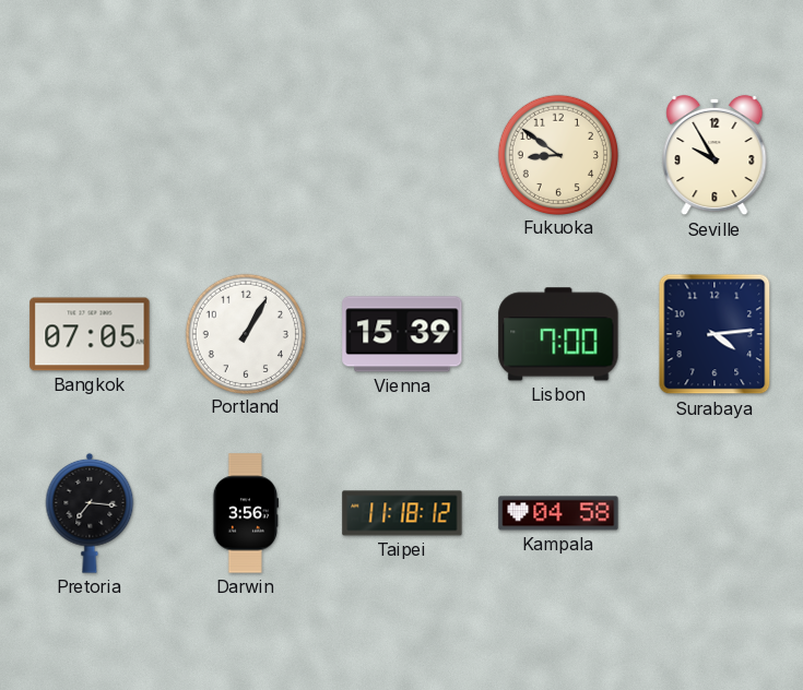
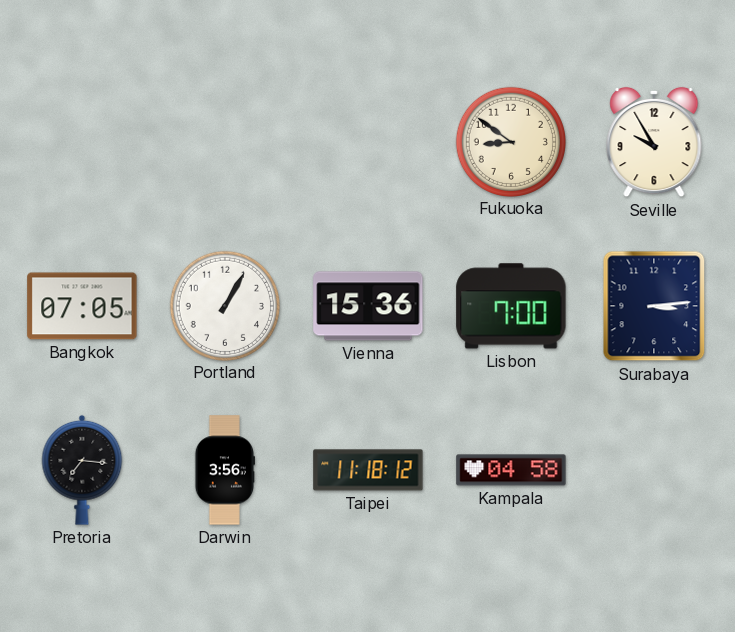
Vienna: 15:39 -> 15:36 (368, 306)
Surabaya: 4:14 -> 3:14 (654, 306)
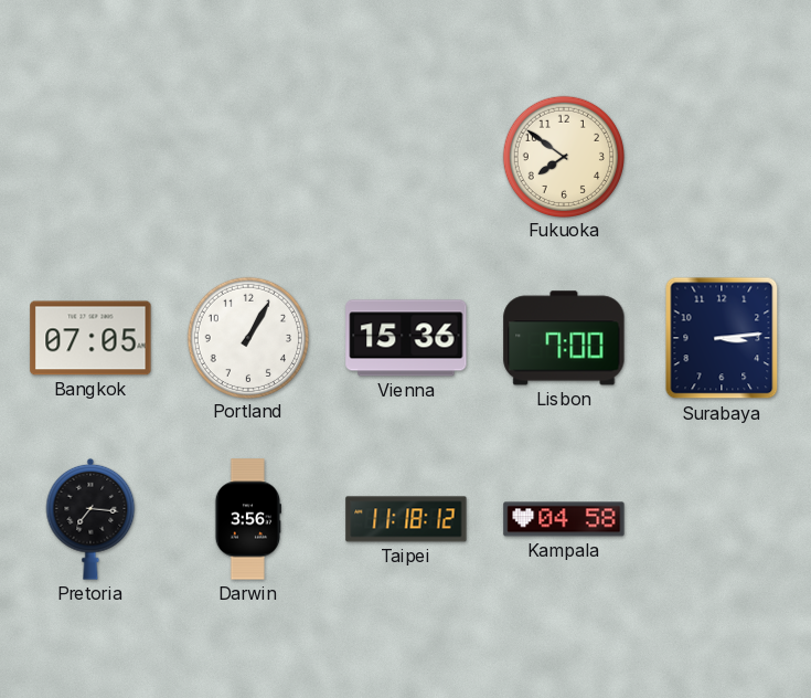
Fukuoka: 8:51 -> 7:51 (563, 156)
Seville: 9:55 -> none (654, 142)
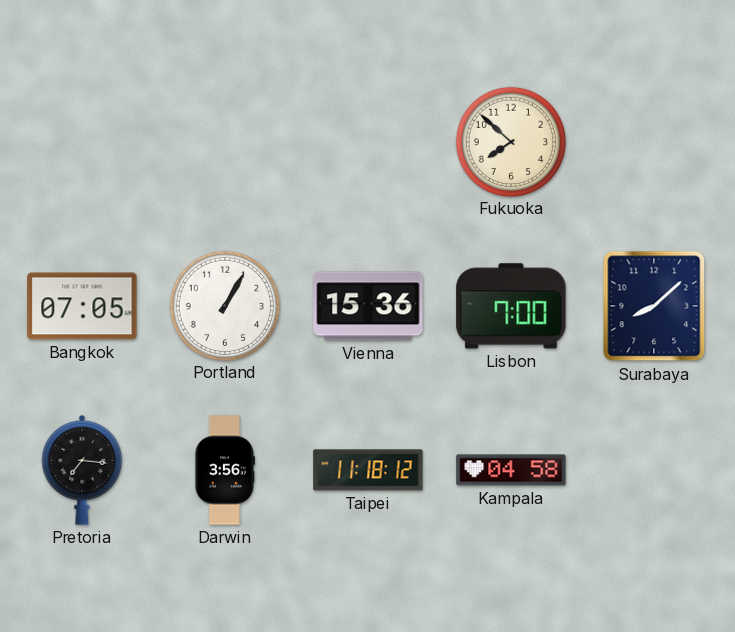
Fukuoka: 7:51 -> 7:52 (510, 141)
Surabaya: 3:14 -> 8:08 (654, 306)
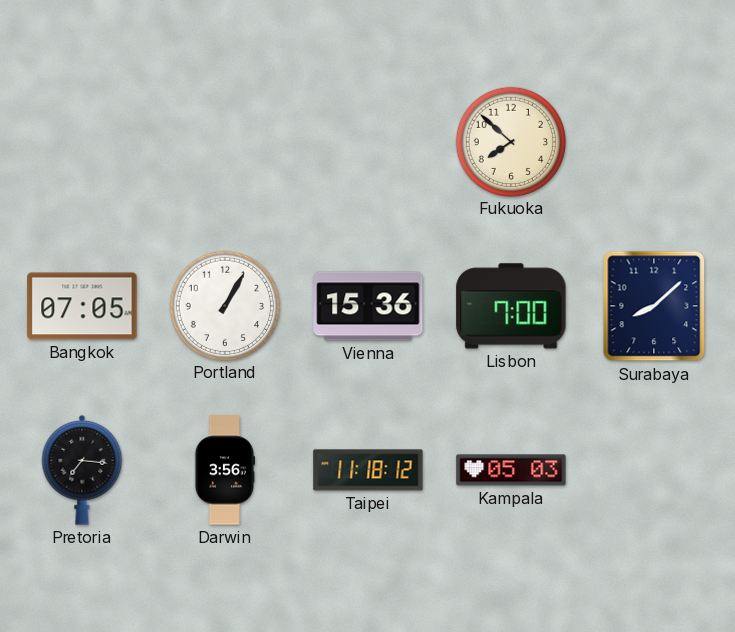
Kampala: 04:58 -> 05:03 (511, 470)
